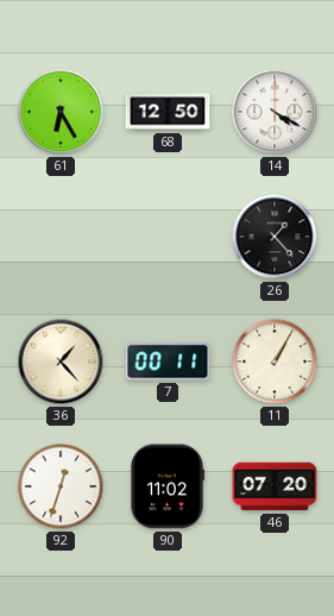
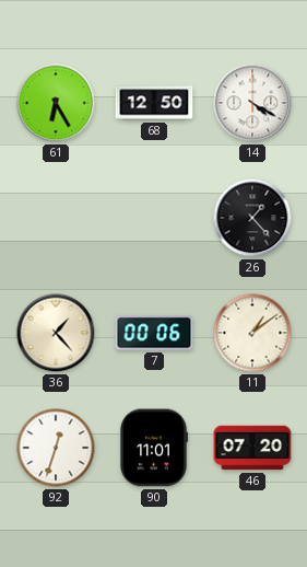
7: 00:11 -> 00:06 (154, 333)
11: 1:05 -> 1:09 (252, 333)
90: 11:02 -> 11:01 (154, 448)
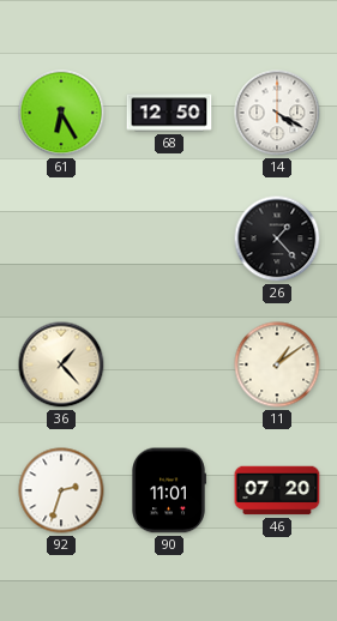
7: 00:06 -> none (154, 333)
92: 12:33 -> 2:33 (61, 490)
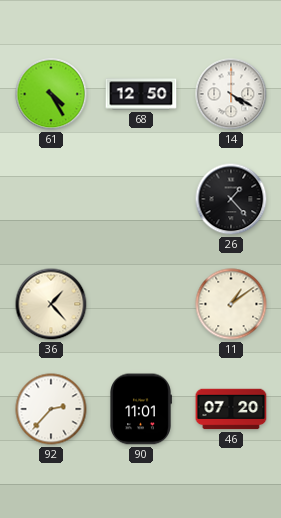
61: 6:25 -> 4:25 (51, 94)
92: 2:33 -> 2:37 (51, 409)
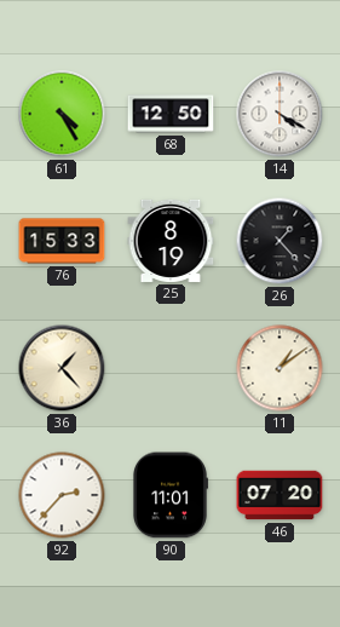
76: none -> 15:33 (62, 241)
25: none -> 8:19 (171, 241)
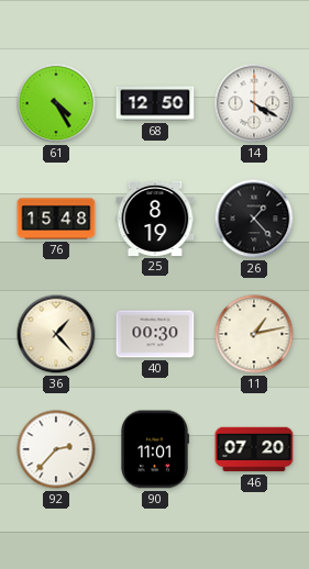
76: 15:33 -> 15:48 (56, 219)
40: none -> 00:30 (155, 334)
11: 1:09 -> 1:13 (254, 334)
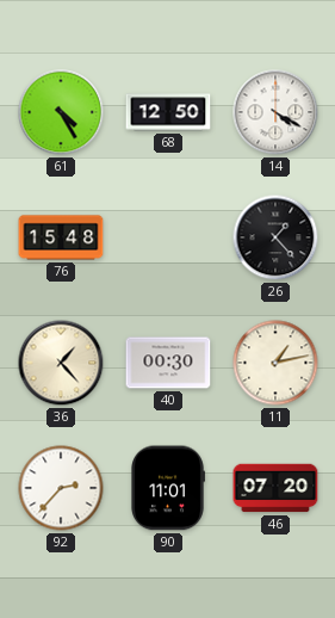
25: 8:19 -> none (155, 219)
